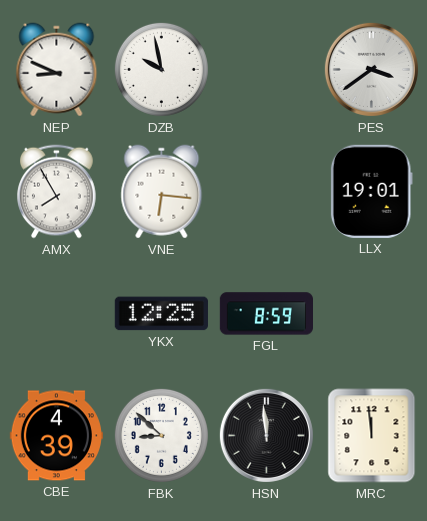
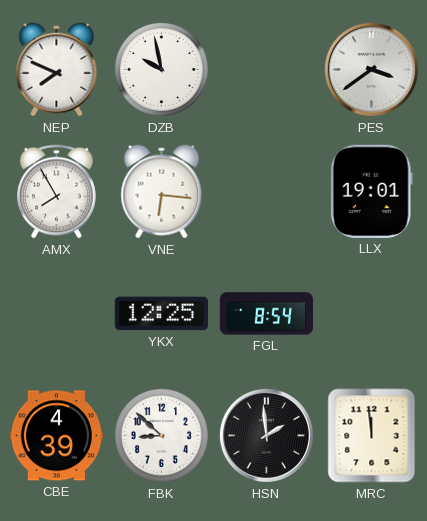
NEP: 8:49 -> 7:49 (57, 70)
FGL: 8:59 -> 8:54 (266, 314)
HSN: 11:59 -> 1:59 (266, 435)
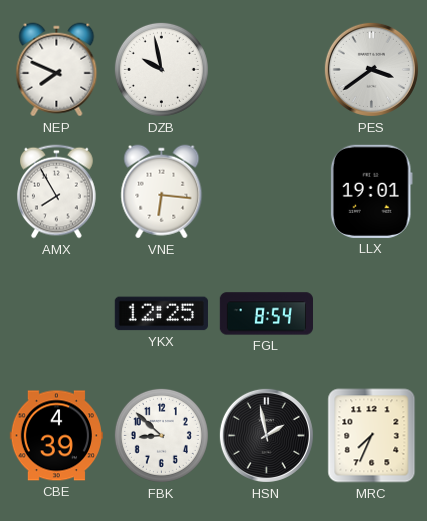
HSN: 1:59 -> 1:58 (266, 435)
MRC: 11:59 -> 7:34 (372, 436)
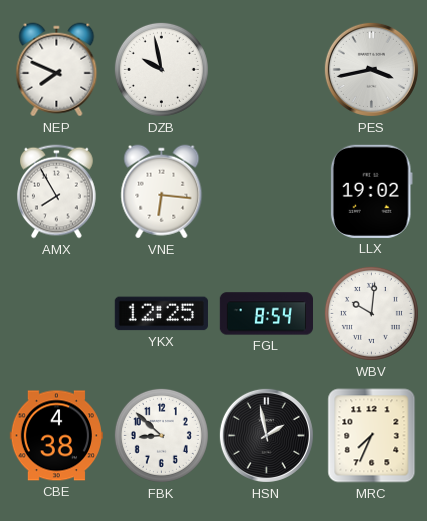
PES: 3:39 -> 3:43 (371, 69)
LLX: 19:01 -> 19:02 (371, 191)
WBV: none -> 10:01 (371, 313)
CBE: 4:39 -> 4:38 (56, 436)
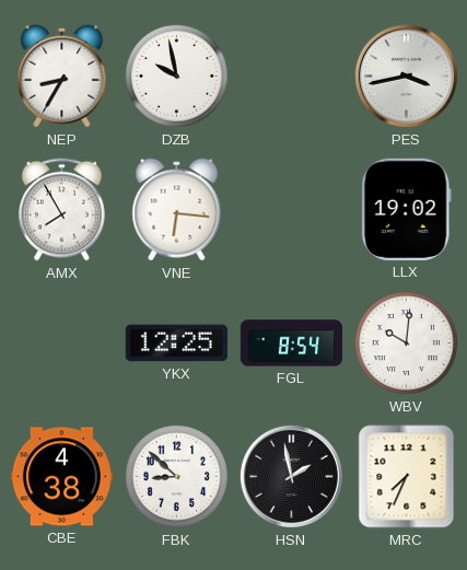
NEP: 7:49 -> 8:35 (62, 77)
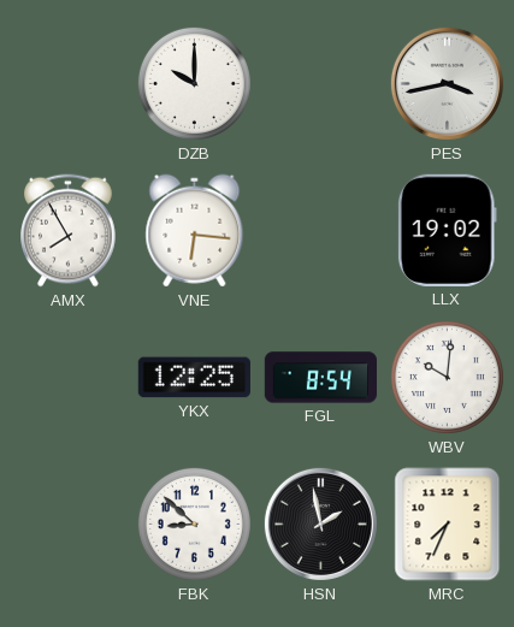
NEP: 8:35 -> none (62, 77)
DZB: 9:58 -> 10:00 (194, 83)
CBE: 4:38 -> none (61, 477)
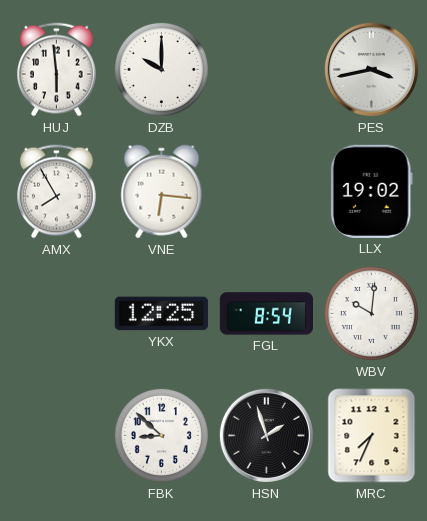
HUJ: none -> 5:59 (57, 70)
HSN: 1:58 -> 1:57 (266, 435)
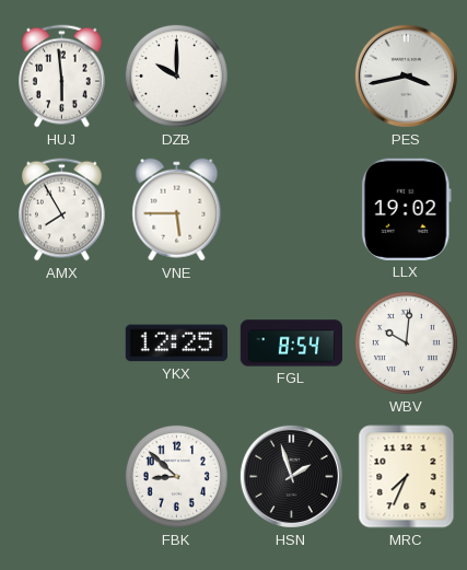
VNE: 6:16 -> 5:45 (177, 210)
